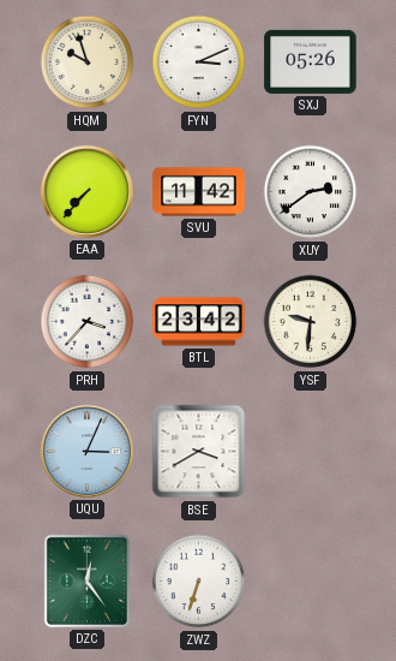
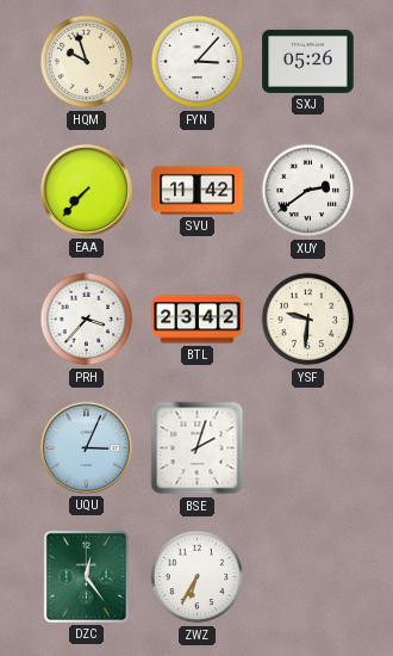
FYN: 3:11 -> 3:07 (198, 62)
BSE: 3:40 -> 2:03 (198, 448)
ZWZ: 6:33 -> 6:35 (198, 577)
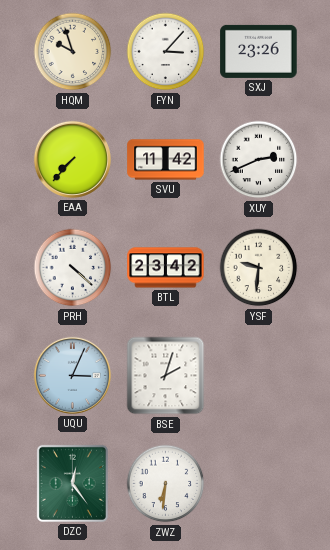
SXJ: 05:26 -> 23:26 (259, 51)
XUY: 2:39 -> 2:41 (259, 160)
PRH: 3:37 -> 4:22 (73, 268)
ZWZ: 6:35 -> 6:31 (166, 484)
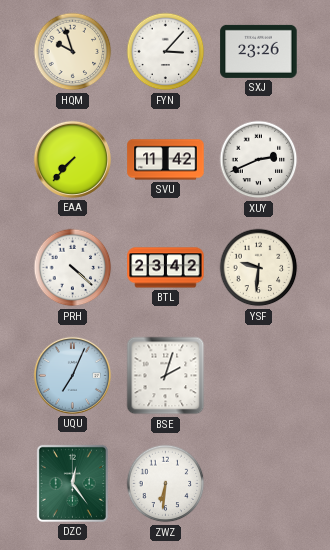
UQU: 3:04 -> 7:04 (72, 375)
